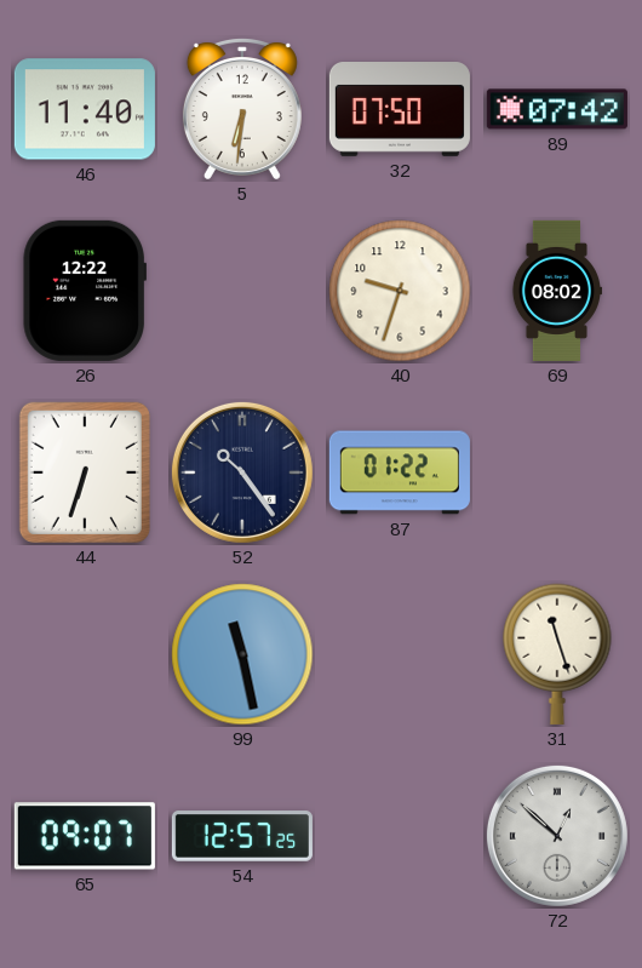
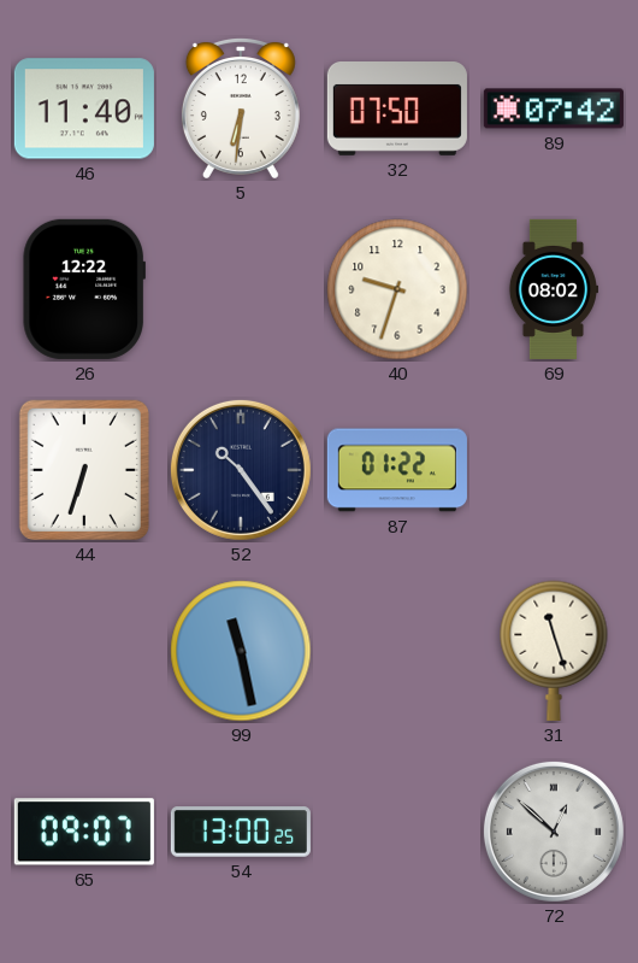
54: 12:57 -> 13:00 (241, 832)
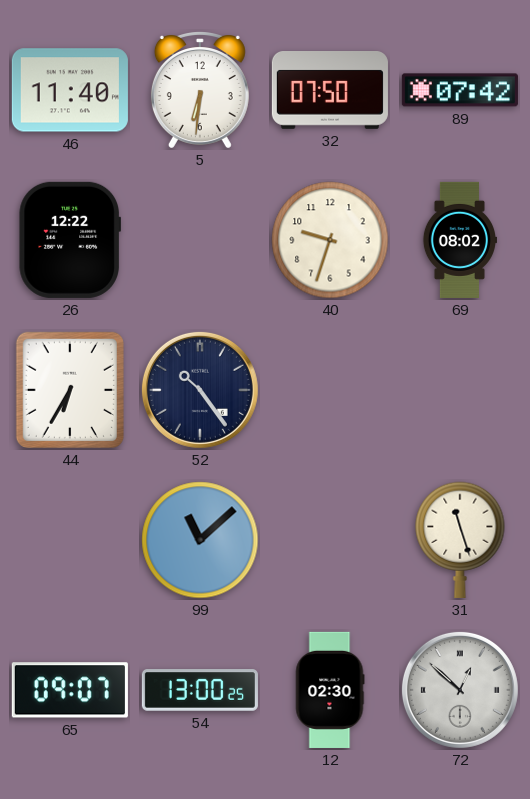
44: 6:33 -> 6:35 (70, 390)
87: 01:22 -> none (397, 470)
99: 11:28 -> 11:08 (200, 540)
12: none -> 02:30 (330, 690)
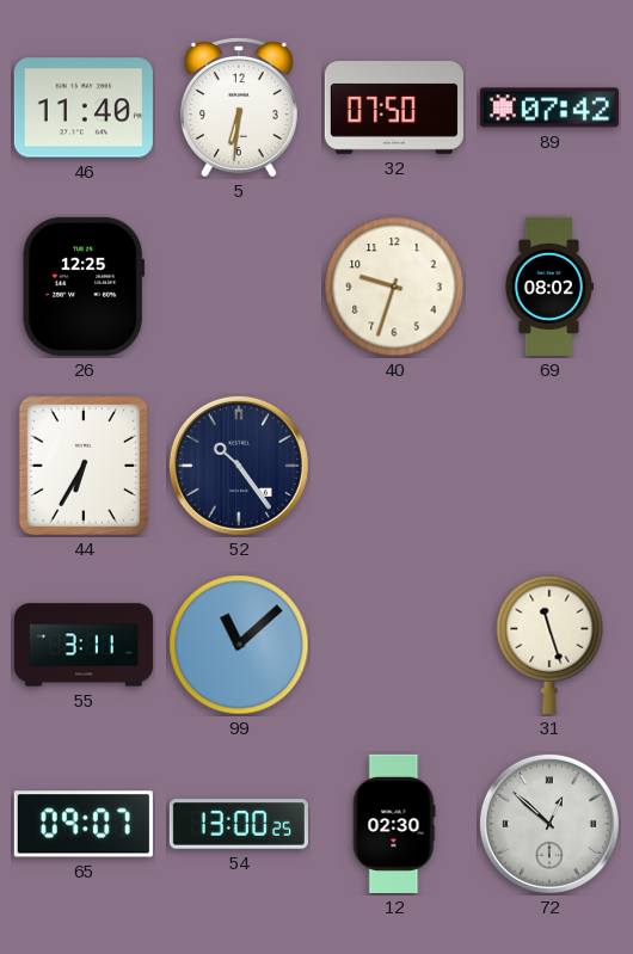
26: 12:22 -> 12:25 (82, 287)
55: none -> 3:11 (84, 645)
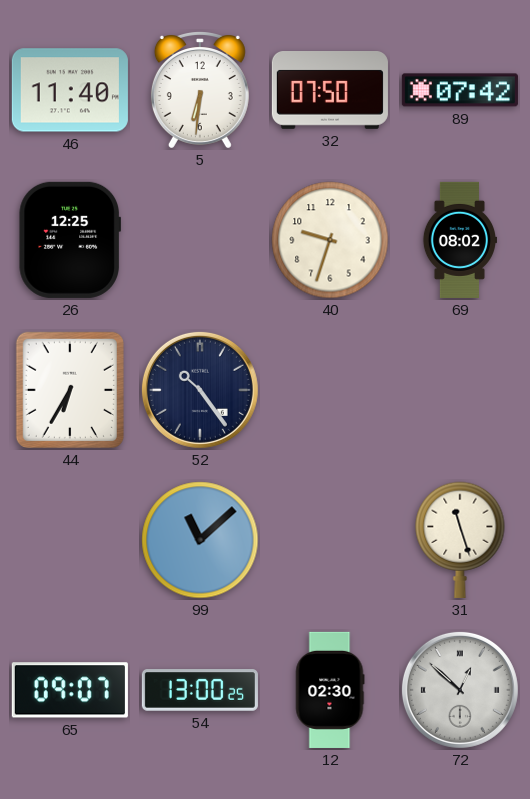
55: 3:11 -> none (84, 645)
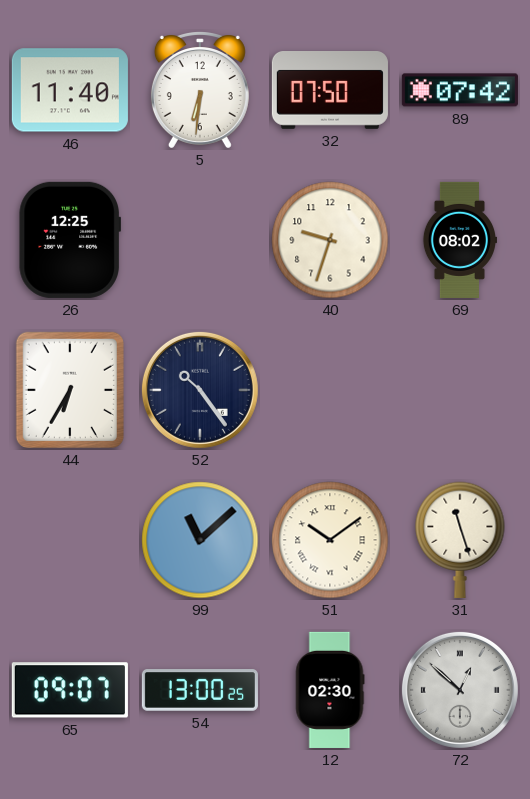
51: none -> 10:09 (330, 540)
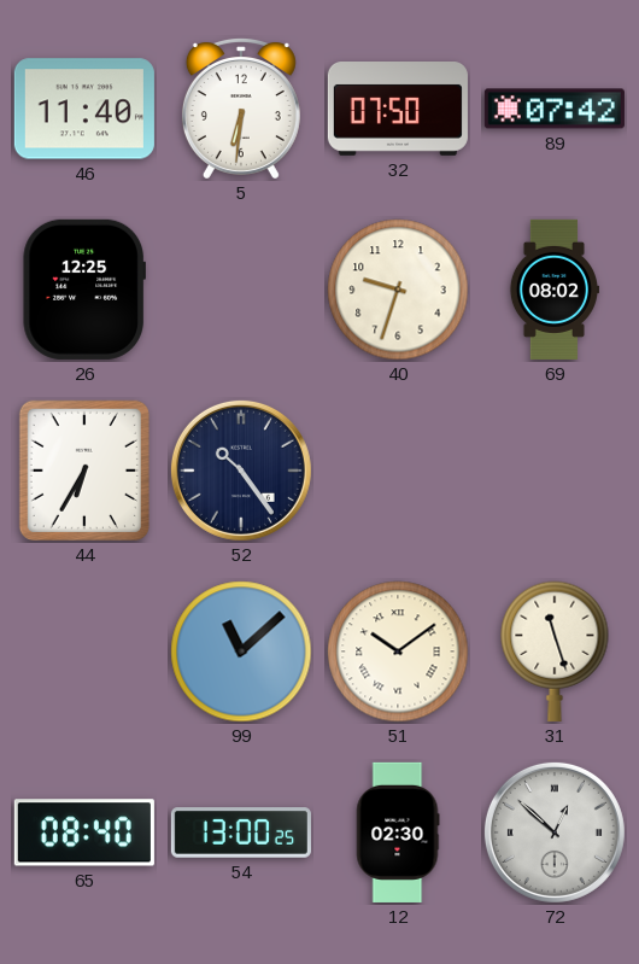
65: 09:07 -> 08:40 (84, 832)
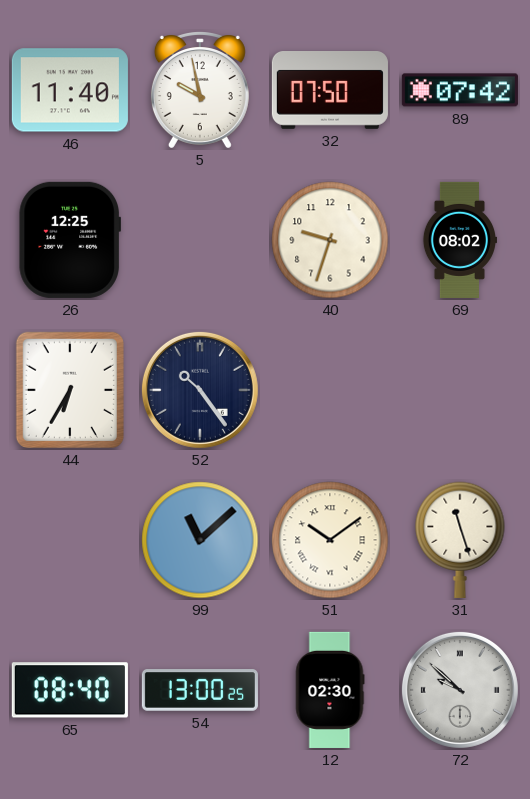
5: 6:31 -> 9:58 (200, 90)
72: 12:52 -> 9:52 (460, 690)
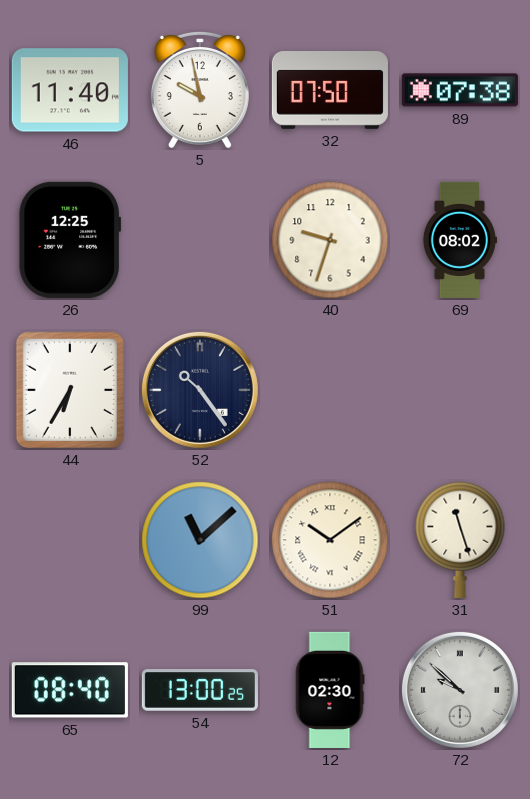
89: 07:42 -> 07:38 (460, 90)
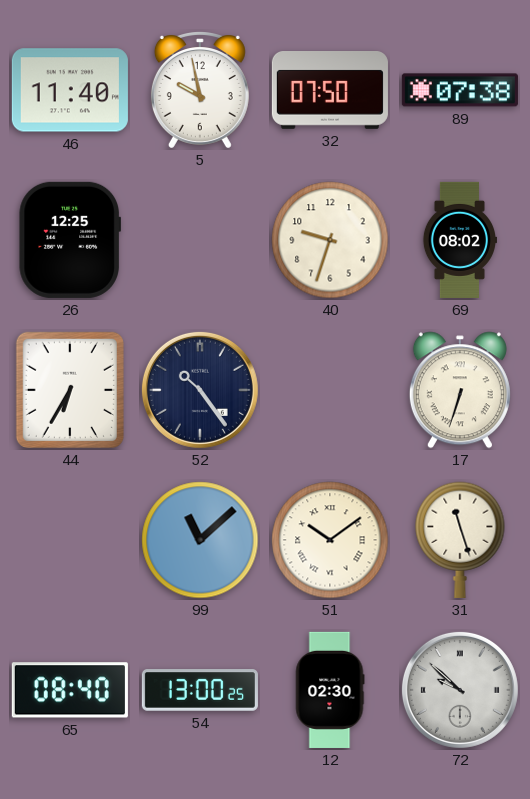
17: none -> 6:33 (460, 390)
